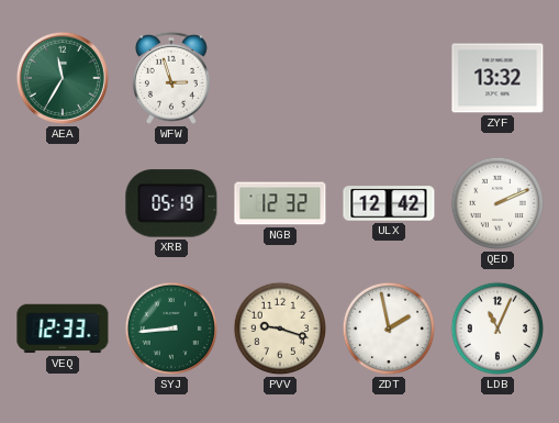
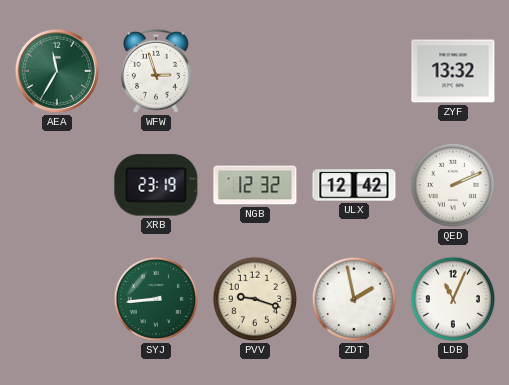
XRB: 05:19 -> 23:19 (156, 185)
VEQ: 12:33 -> none (63, 329)
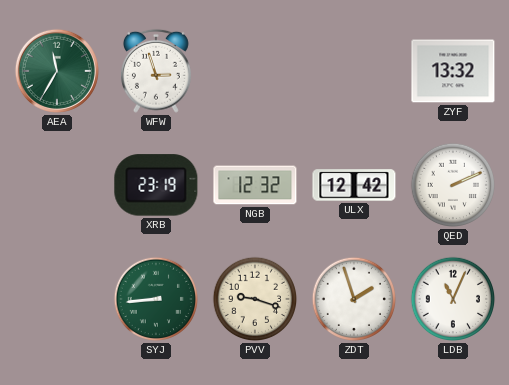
ZDT: 1:58 -> 1:57 (354, 299)
